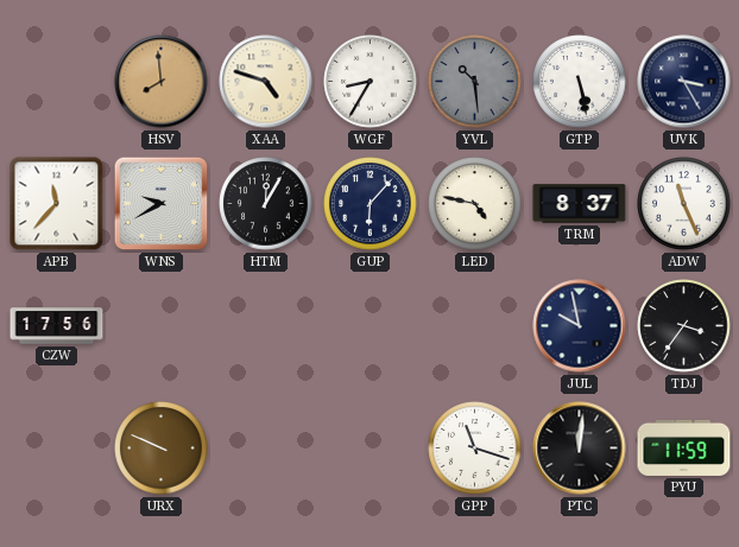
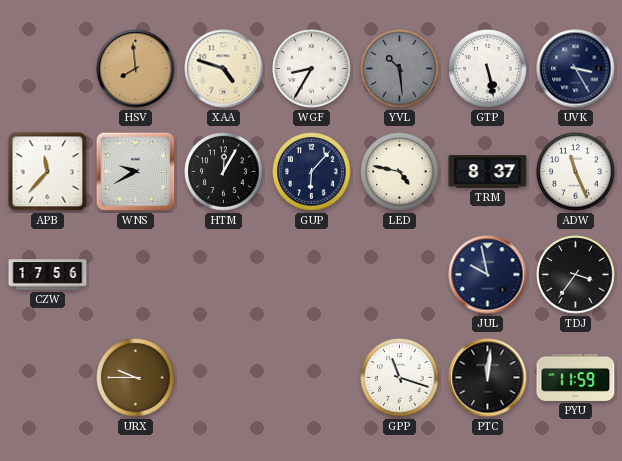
URX: 9:49 -> 9:45 (136, 378)
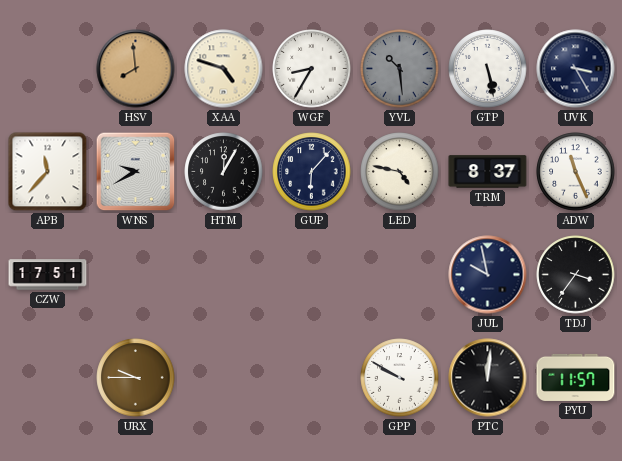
CZW: 17:56 -> 17:51 (48, 275)
GPP: 11:18 -> 9:50 (400, 378)
PYU: 11:59 -> 11:57 (576, 377)
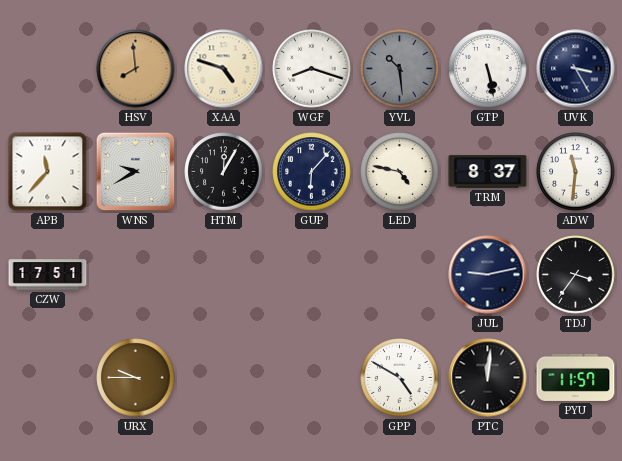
WGF: 8:35 -> 8:18 (312, 69)
ADW: 11:26 -> 11:31 (576, 172)
JUL: 9:58 -> 9:13 (488, 275)
GPP: 9:50 -> 4:50 (400, 378)
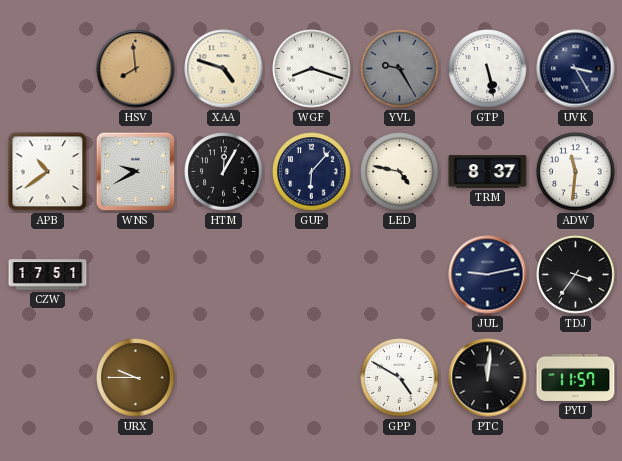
YVL: 10:29 -> 9:25 (400, 69)
APB: 11:37 -> 10:39 (48, 172)
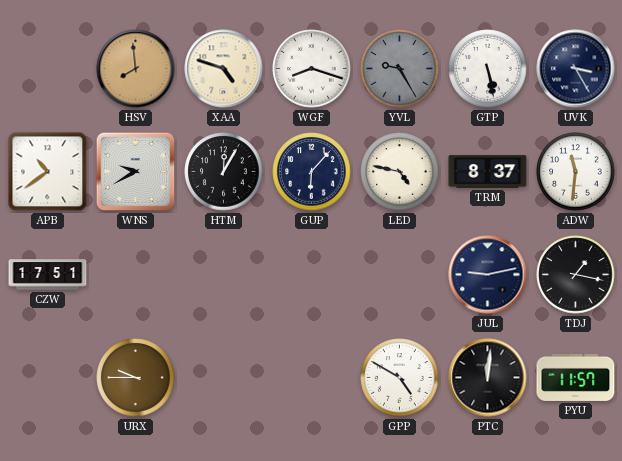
TDJ: 3:36 -> 1:17 (576, 275)
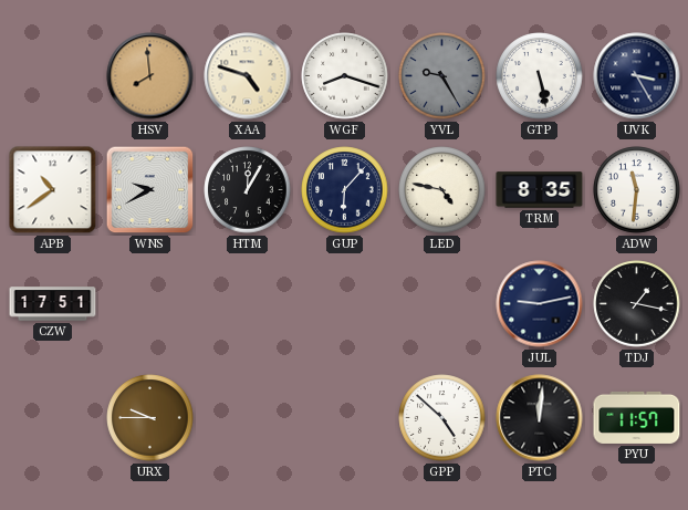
TRM: 8:37 -> 8:35 (540, 190)
GPP: 4:50 -> 4:52 (442, 418)
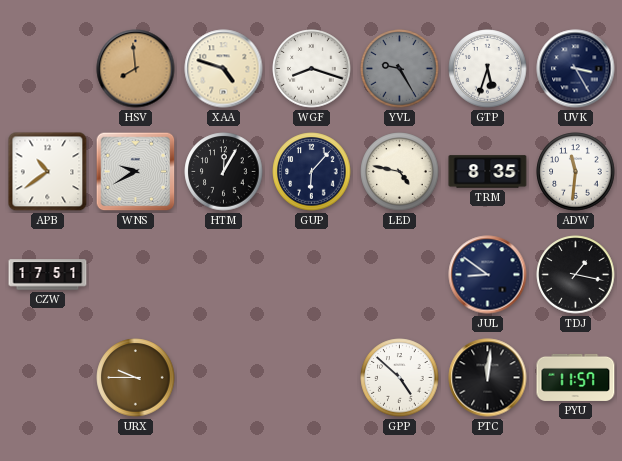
GTP: 5:28 -> 5:33 (488, 69)
JUL: 9:13 -> 8:51 (488, 275)
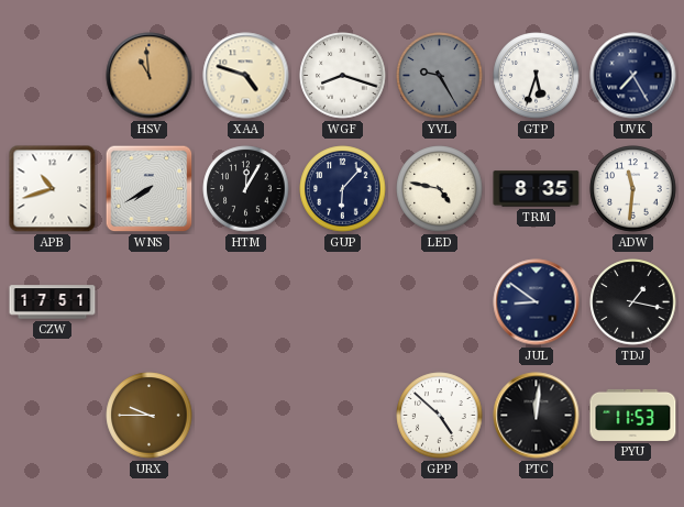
HSV: 7:59 -> 10:59 (150, 76)
UVK: 3:25 -> 7:25 (633, 76)
APB: 10:39 -> 10:42 (53, 189)
WNS: 9:40 -> 7:40 (150, 189)
PYU: 11:57 -> 11:53 (633, 415)
